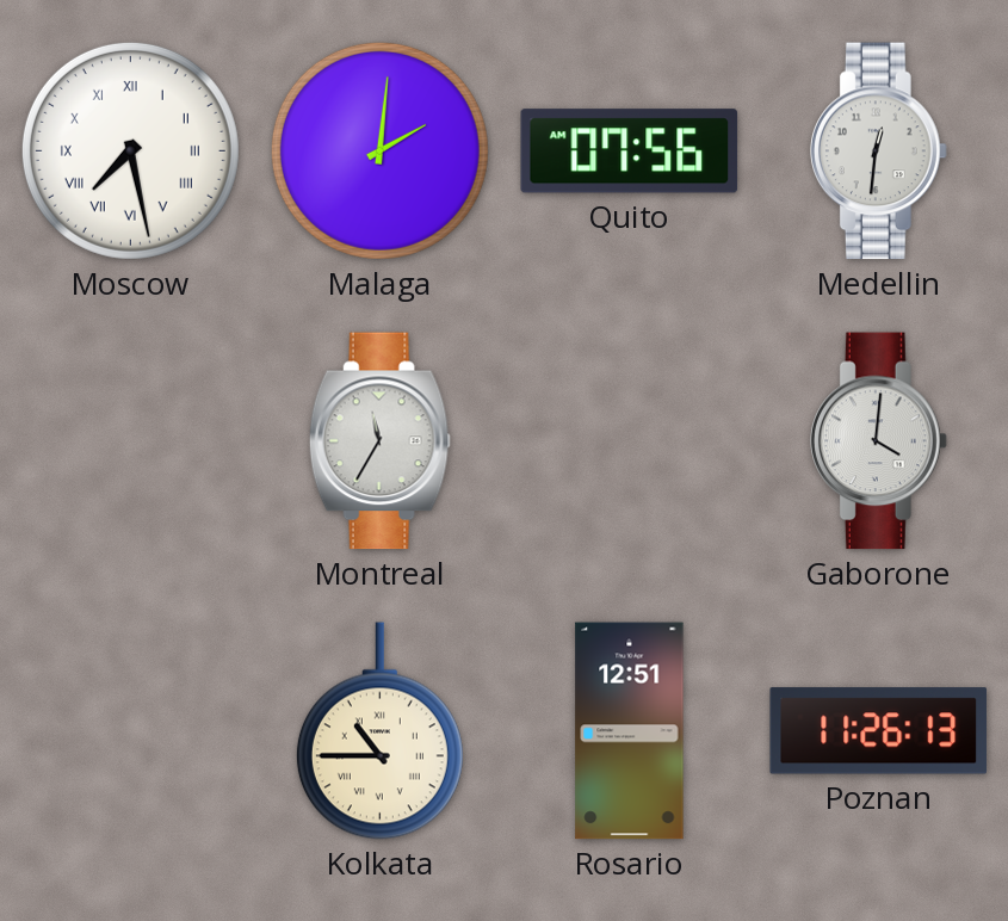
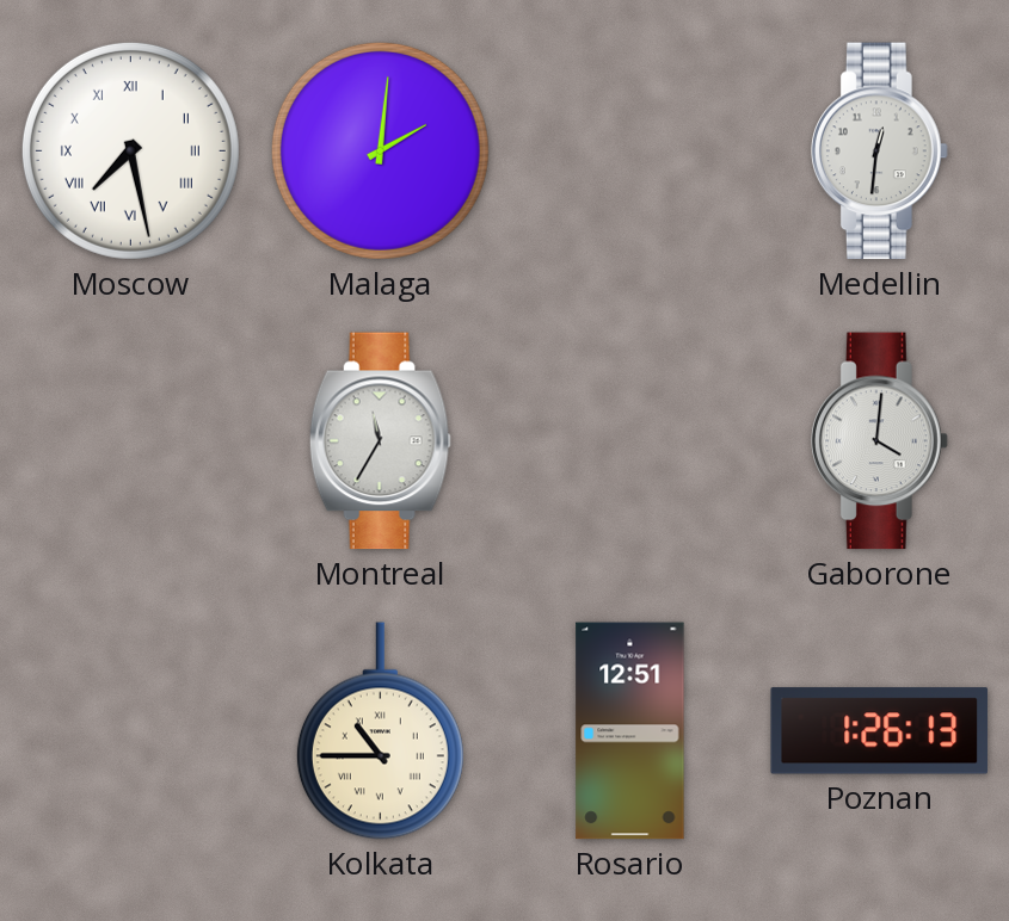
Quito: 07:56 -> none (630, 152)
Poznan: 11:26 -> 1:26 (880, 731)
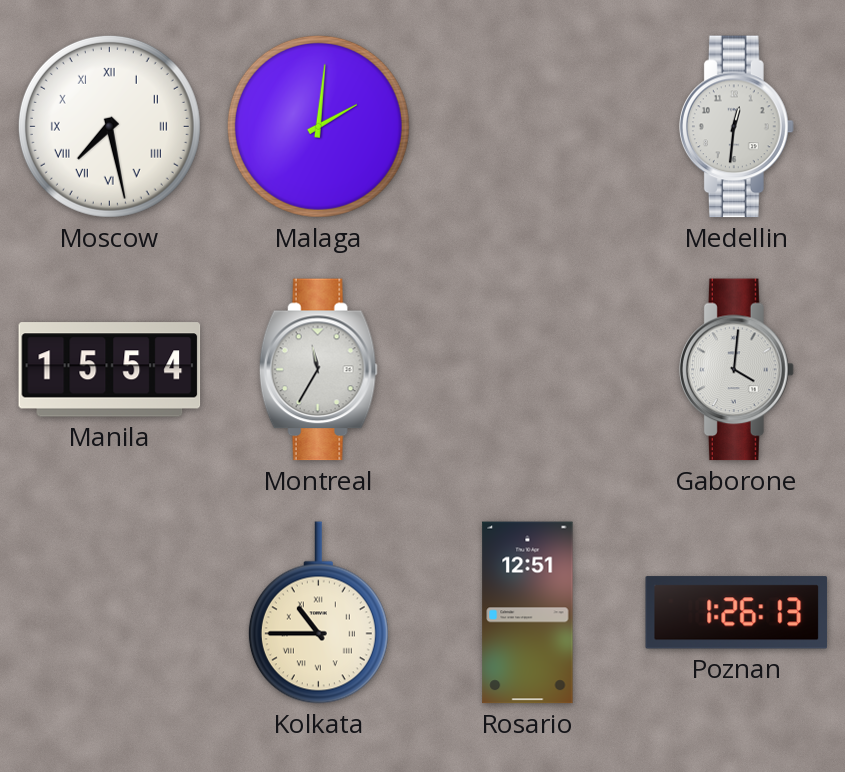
Manila: none -> 15:54 (110, 370)
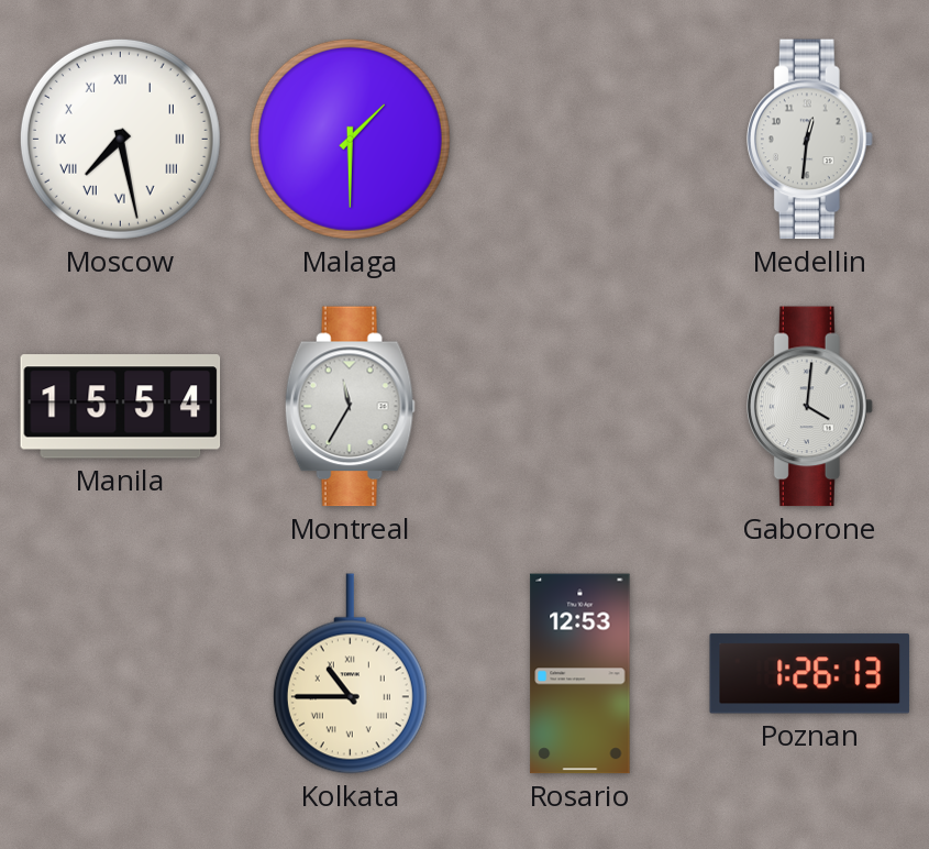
Malaga: 2:01 -> 1:30 (350, 139)
Rosario: 12:51 -> 12:53 (580, 674)
